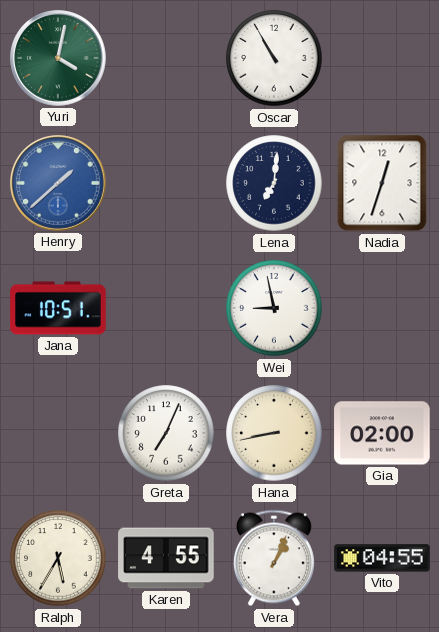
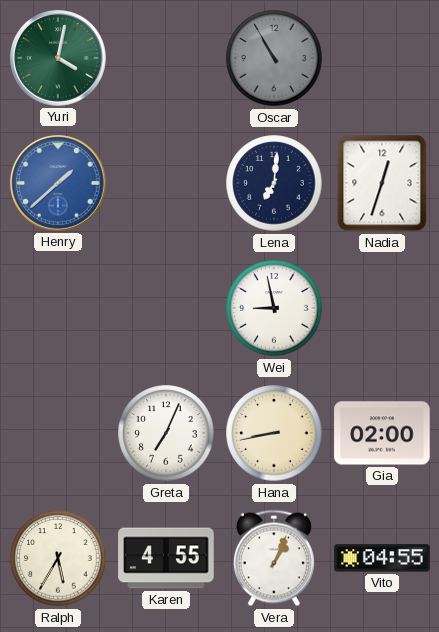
Oscar dial: white -> grey (274, 58)
Jana: 10:51 -> none (58, 308)
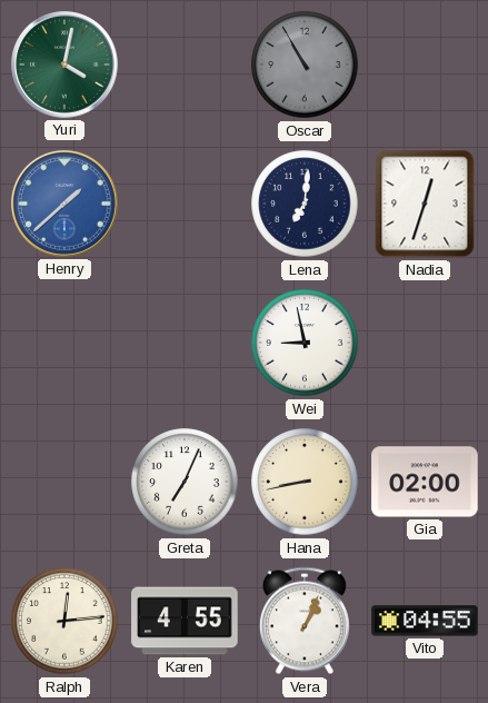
Ralph: 5:35 -> 12:14 (64, 621)
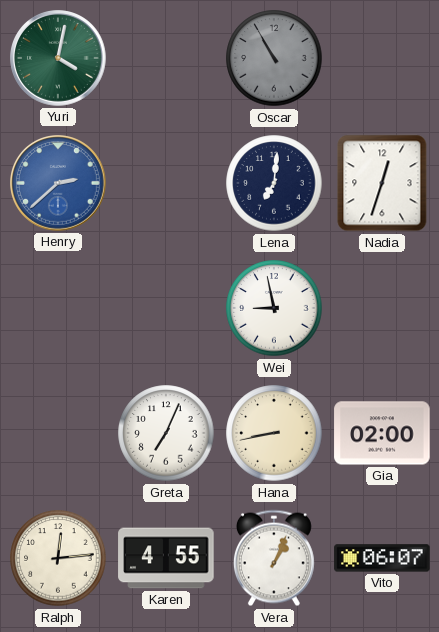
Henry: 1:38 -> 2:38 (59, 184)
Vito: 04:55 -> 06:07 (382, 558)
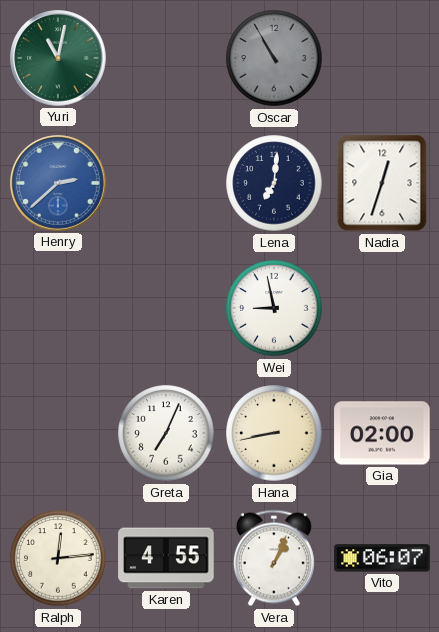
Yuri: 4:02 -> 11:02 (59, 59)
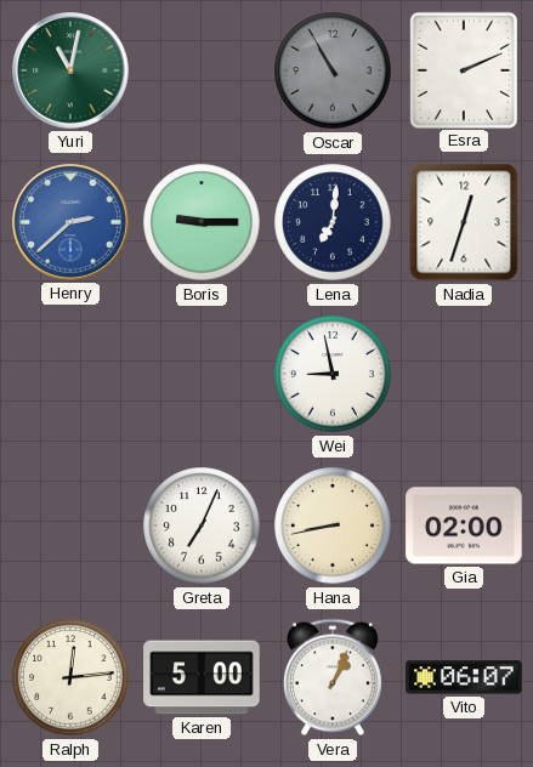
Esra: none -> 2:11 (463, 69)
Boris: none -> 9:15 (202, 222)
Karen: 4:55 -> 5:00 (202, 677)
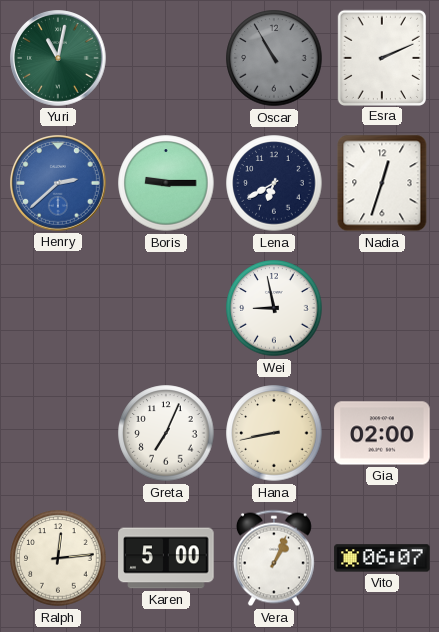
Lena: 7:01 -> 6:40 (274, 183)
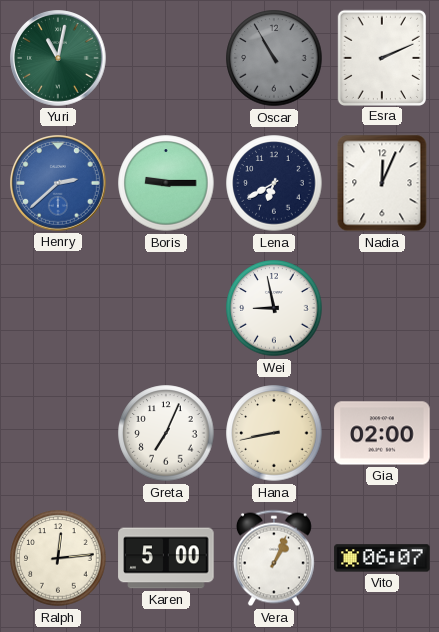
Nadia: 12:33 -> 12:04 (382, 183)
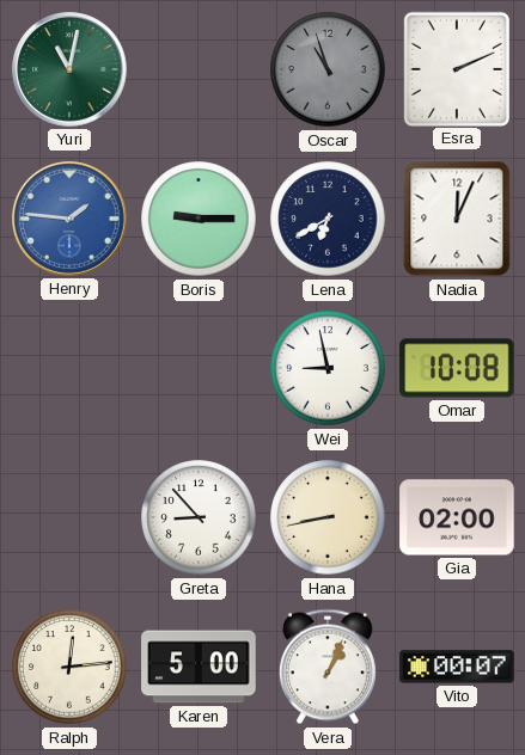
Oscar: 10:55 -> 10:57 (328, 69)
Henry: 2:38 -> 1:46 (71, 220)
Omar: none -> 10:08 (457, 368)
Greta: 7:04 -> 8:53 (199, 517)
Vito: 06:07 -> 00:07 (457, 667)
